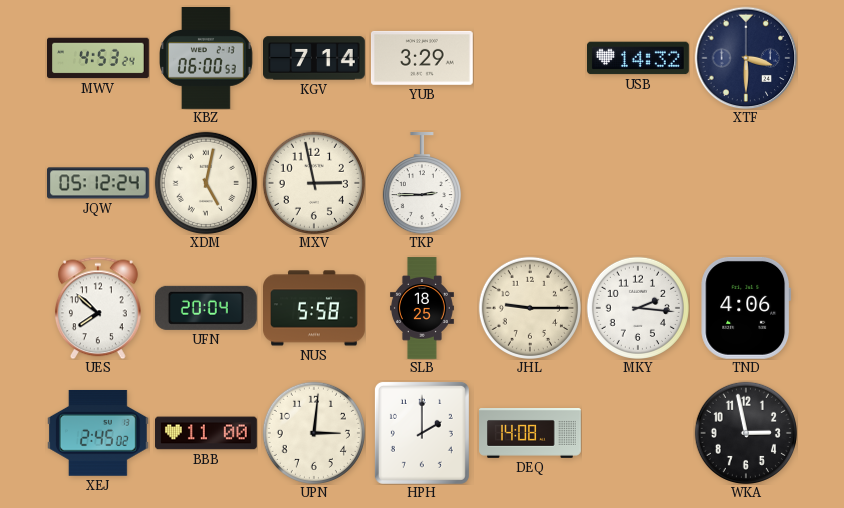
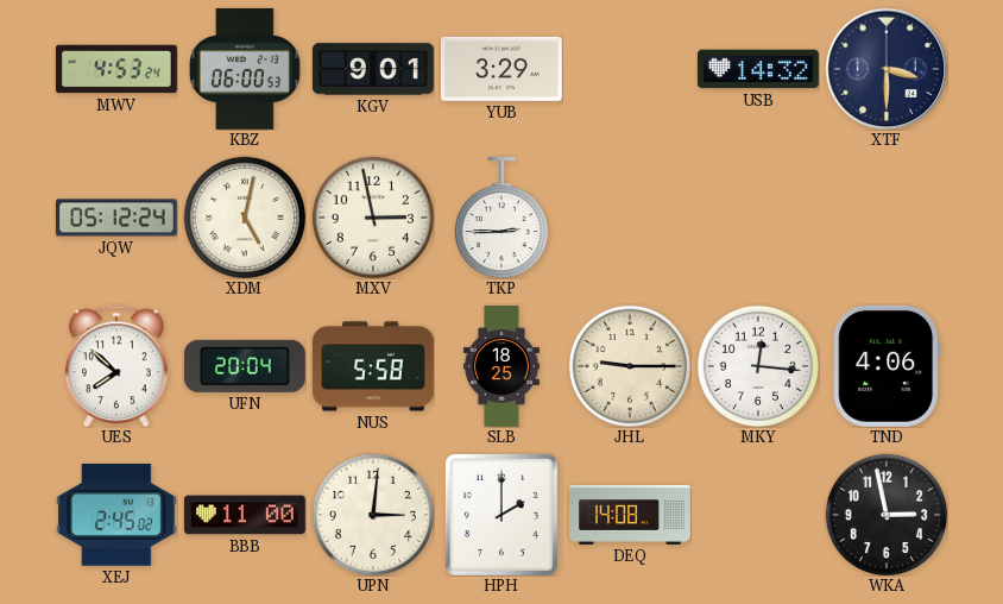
KGV: 7:14 -> 9:01 (374, 69)
MKY: 2:16 -> 12:16 (758, 366)
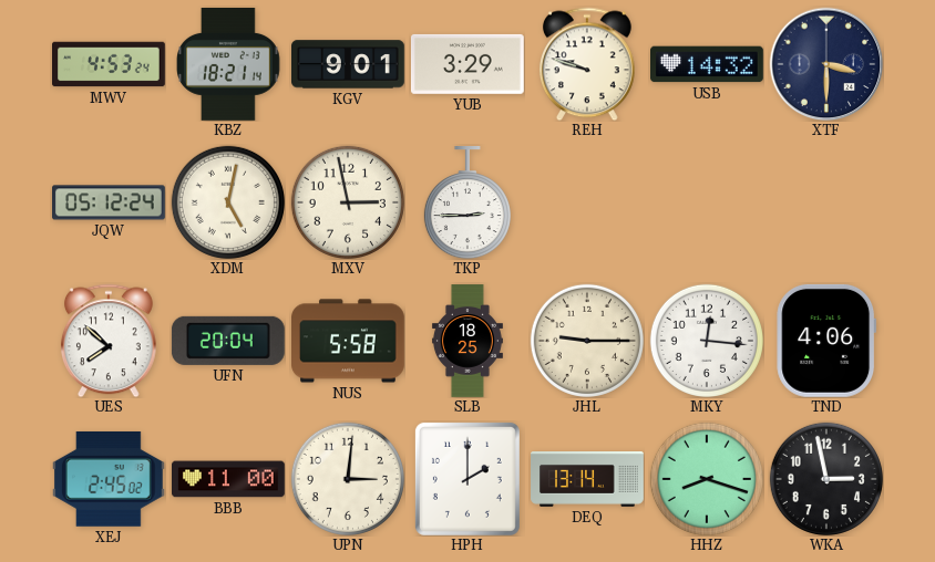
KBZ: 06:00 -> 18:21 (229, 65)
REH: none -> 9:48 (587, 64)
DEQ: 14:08 -> 13:14 (587, 480)
HHZ: none -> 8:18 (707, 479)
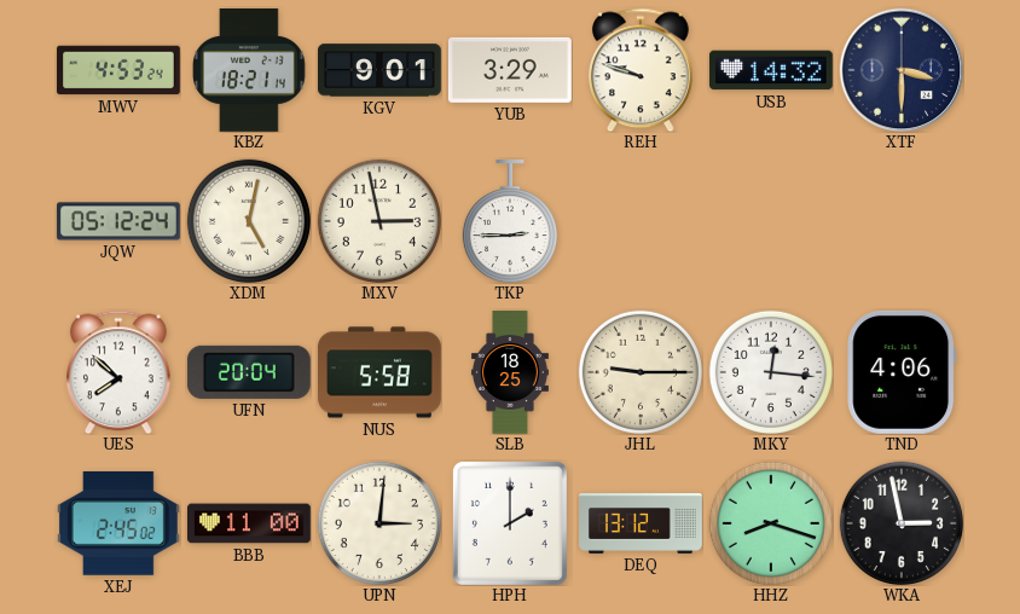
DEQ: 13:14 -> 13:12 (641, 525)
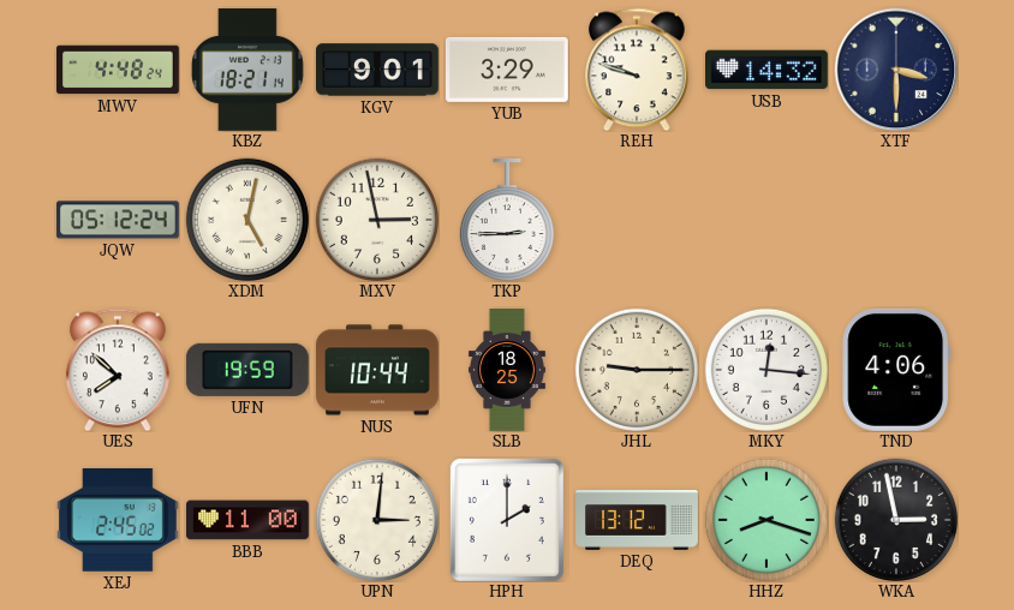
MWV: 4:53 -> 4:48 (119, 70)
UFN: 20:04 -> 19:59 (247, 370)
NUS: 5:58 -> 10:44 (378, 370)
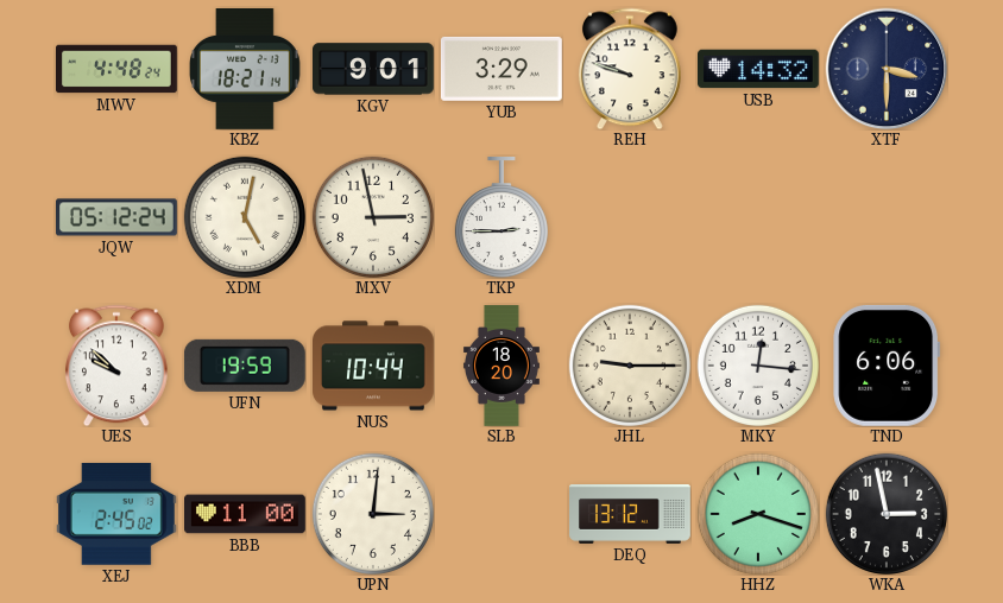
UES: 7:52 -> 9:52 (116, 366)
SLB: 18:25 -> 18:20 (501, 366)
TND: 4:06 -> 6:06 (887, 366)
HPH: 2:00 -> none (507, 520)
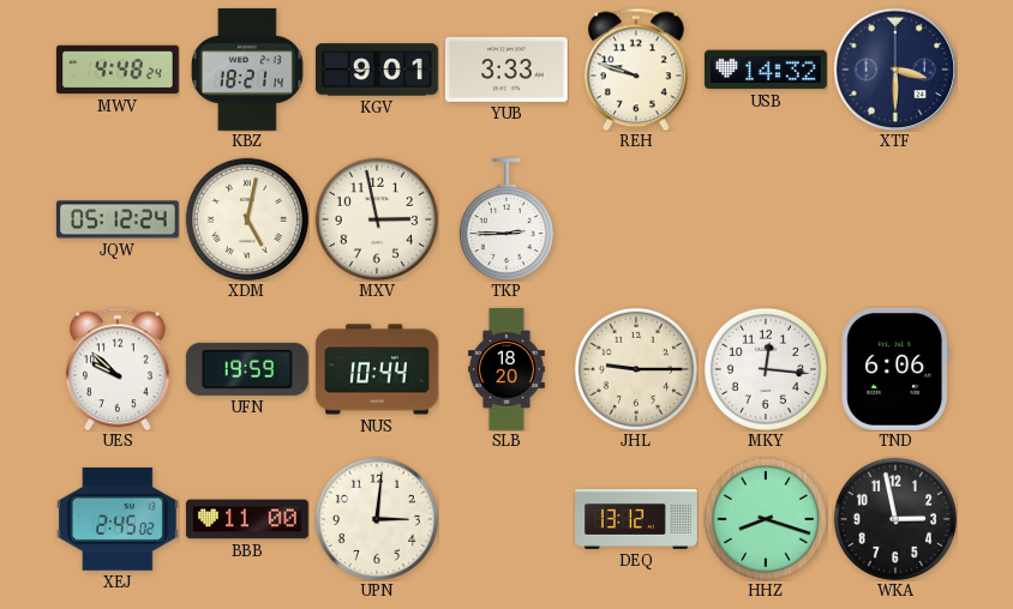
YUB: 3:29 -> 3:33 (507, 70)
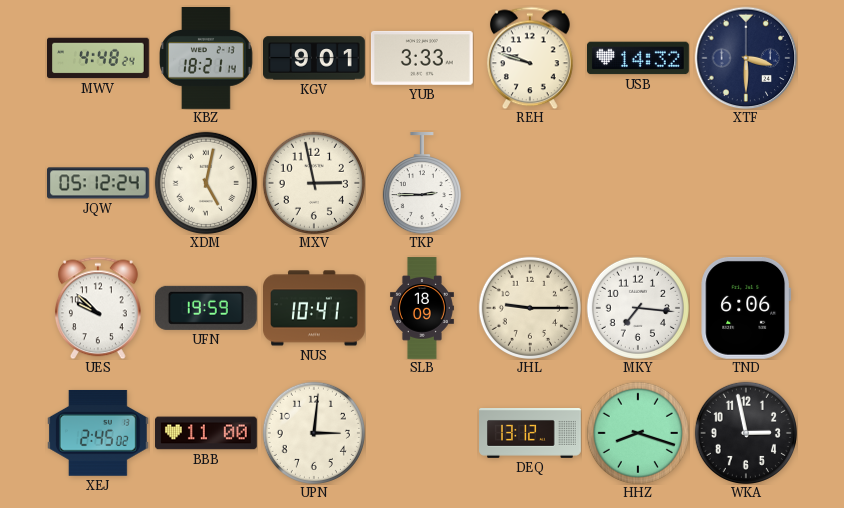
NUS: 10:44 -> 10:41 (315, 308)
SLB: 18:20 -> 18:09 (422, 308)
MKY: 12:16 -> 7:16 (638, 308)
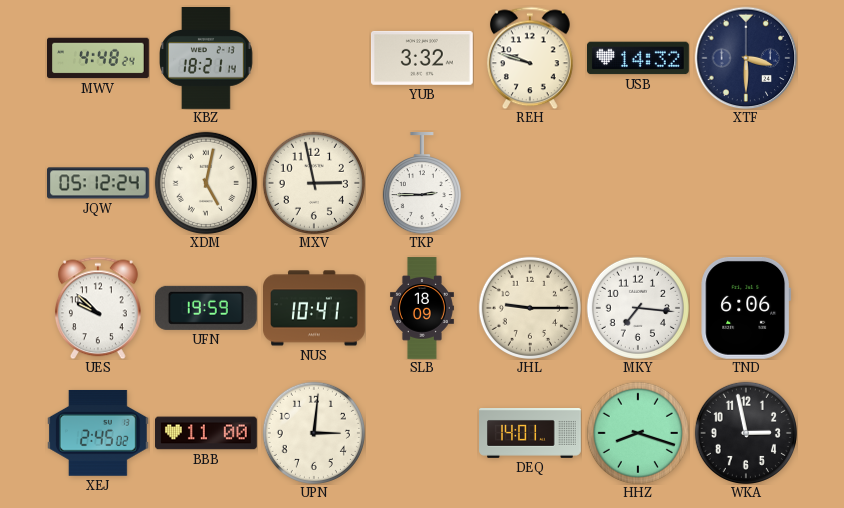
KGV: 9:01 -> none (315, 58)
YUB: 3:33 -> 3:32 (422, 58)
DEQ: 13:12 -> 14:01 (530, 434)
